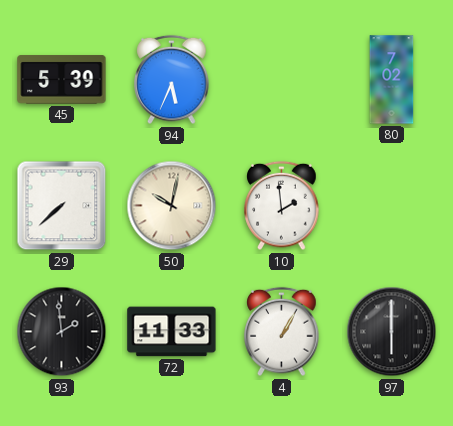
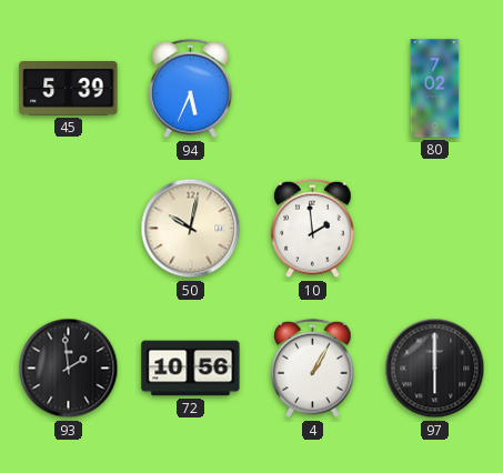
29: 7:38 -> none (62, 206)
72: 11:33 -> 10:56 (191, 369)
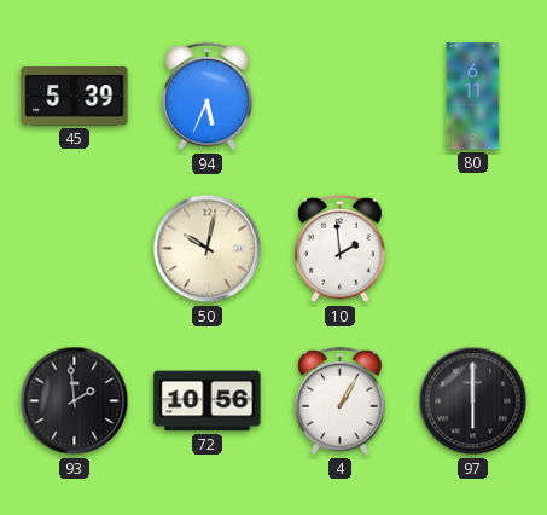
80: 7:02 -> 6:11 (473, 97)
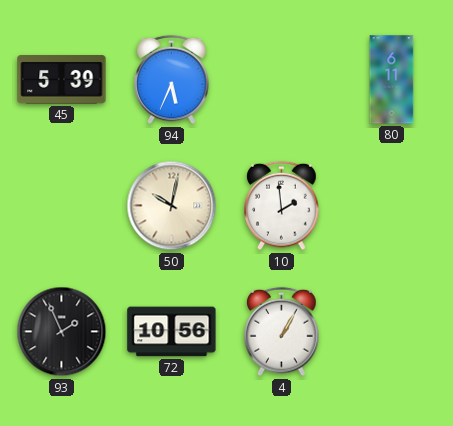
93: 1:59 -> 1:56 (62, 332)
97: 6:00 -> none (473, 401)
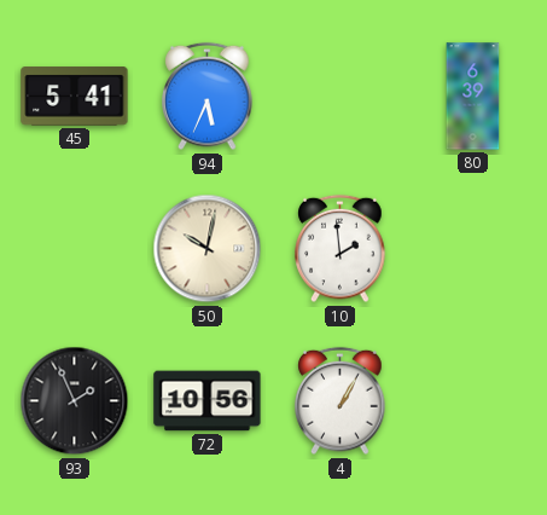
45: 5:39 -> 5:41 (75, 97)
80: 6:11 -> 6:39 (473, 97)
